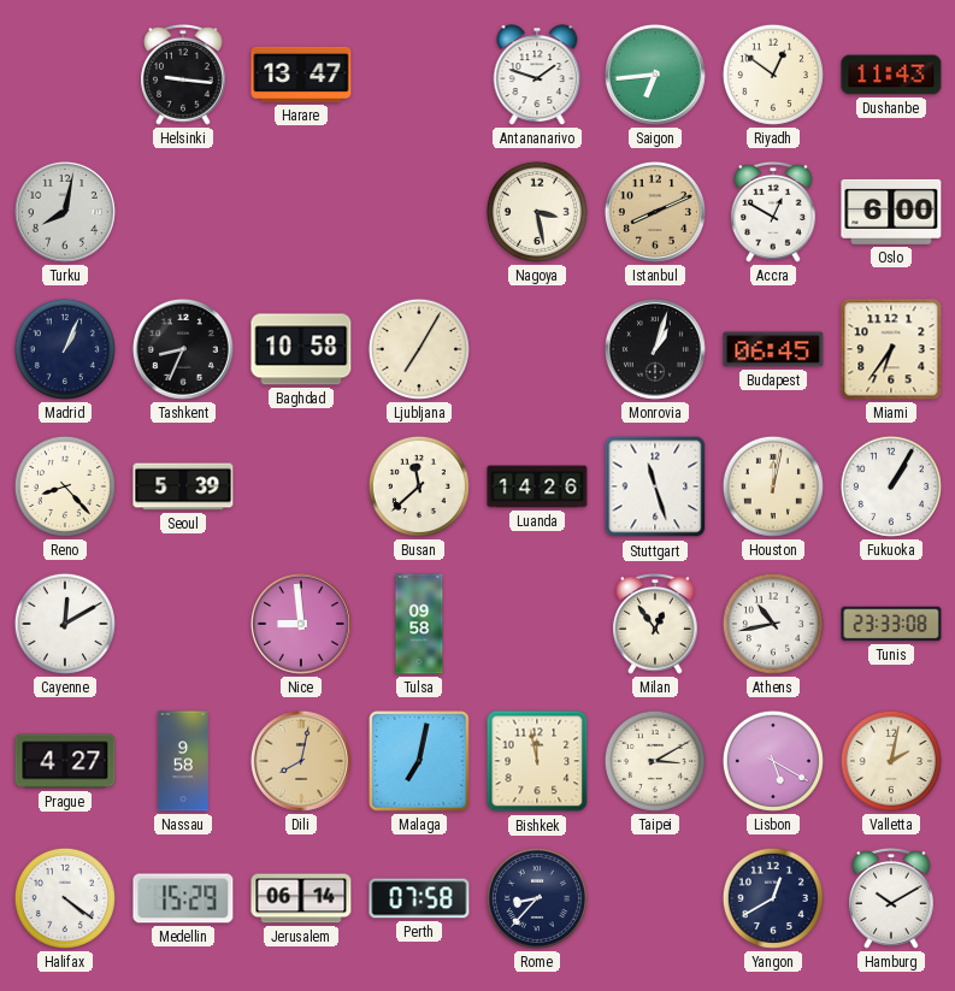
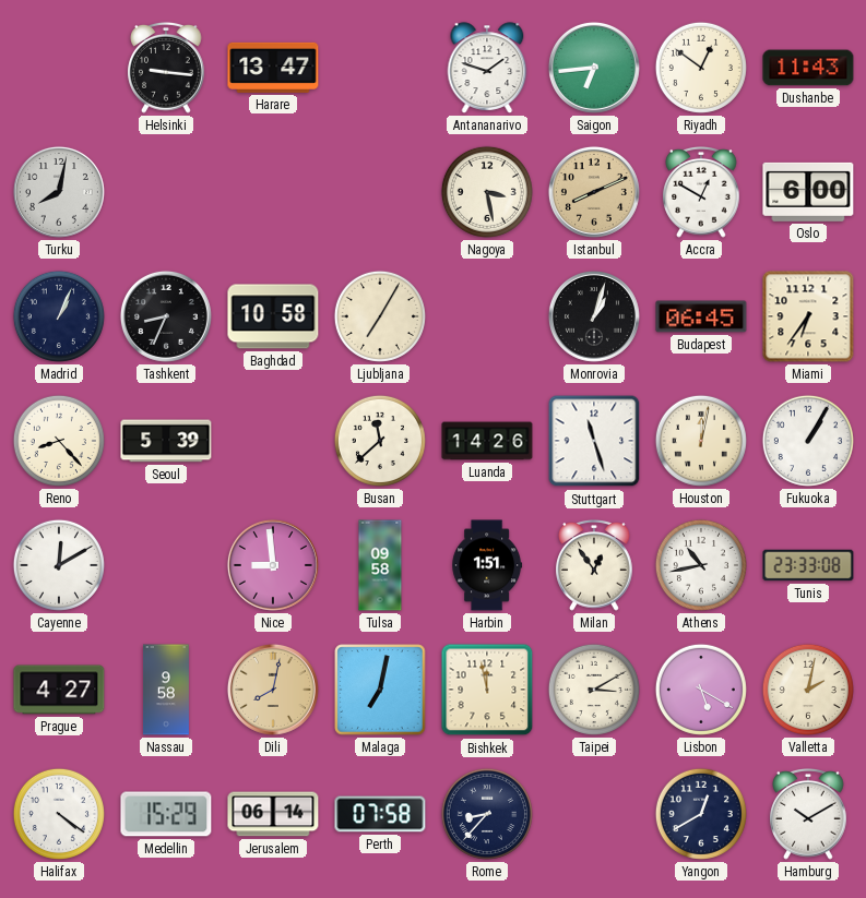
Harbin: none -> 1:51 (487, 565)
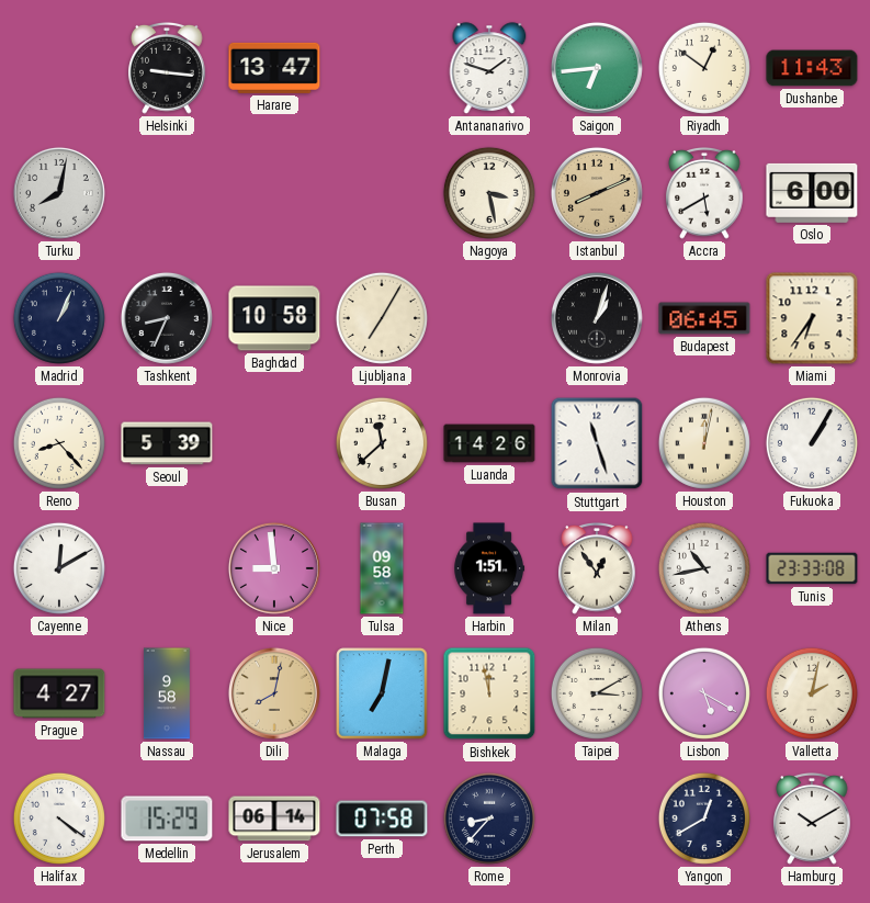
Accra: 12:50 -> 5:40 (704, 194)
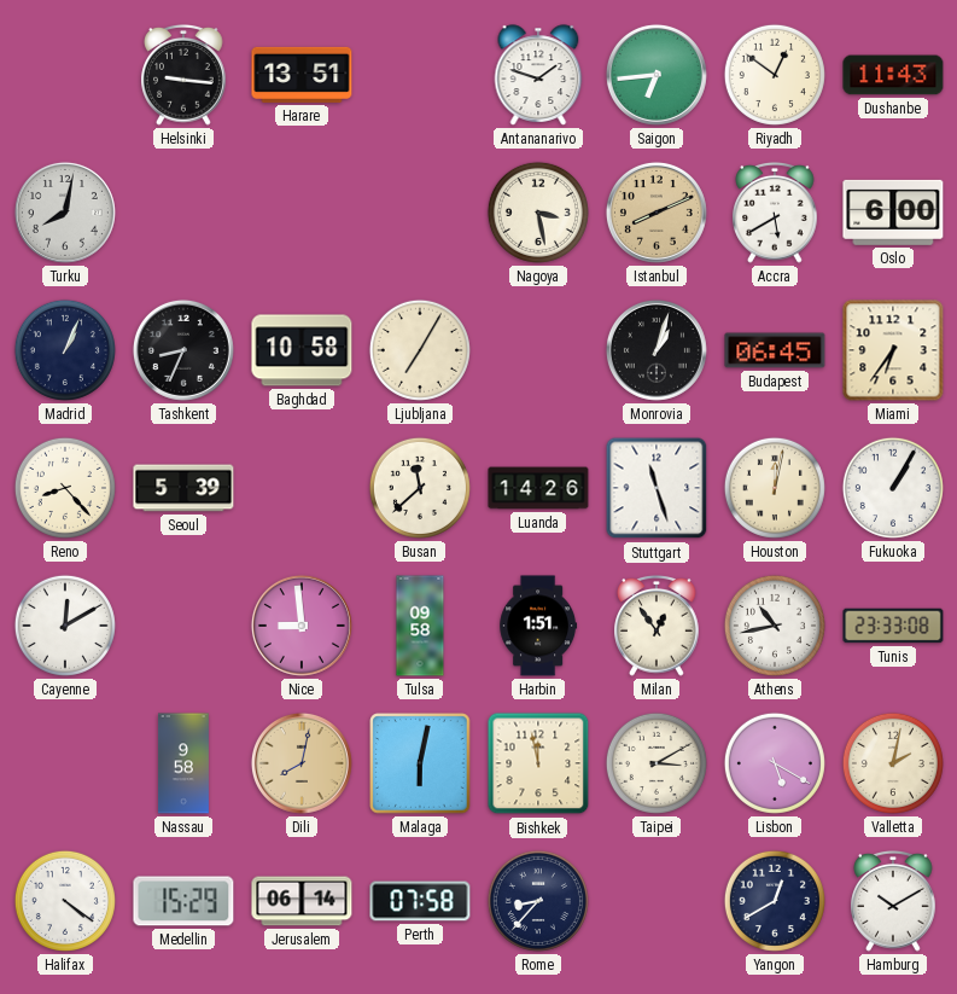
Harare: 13:47 -> 13:51 (302, 75)
Prague: 4:27 -> none (59, 693)
Malaga: 7:02 -> 6:02 (420, 763)
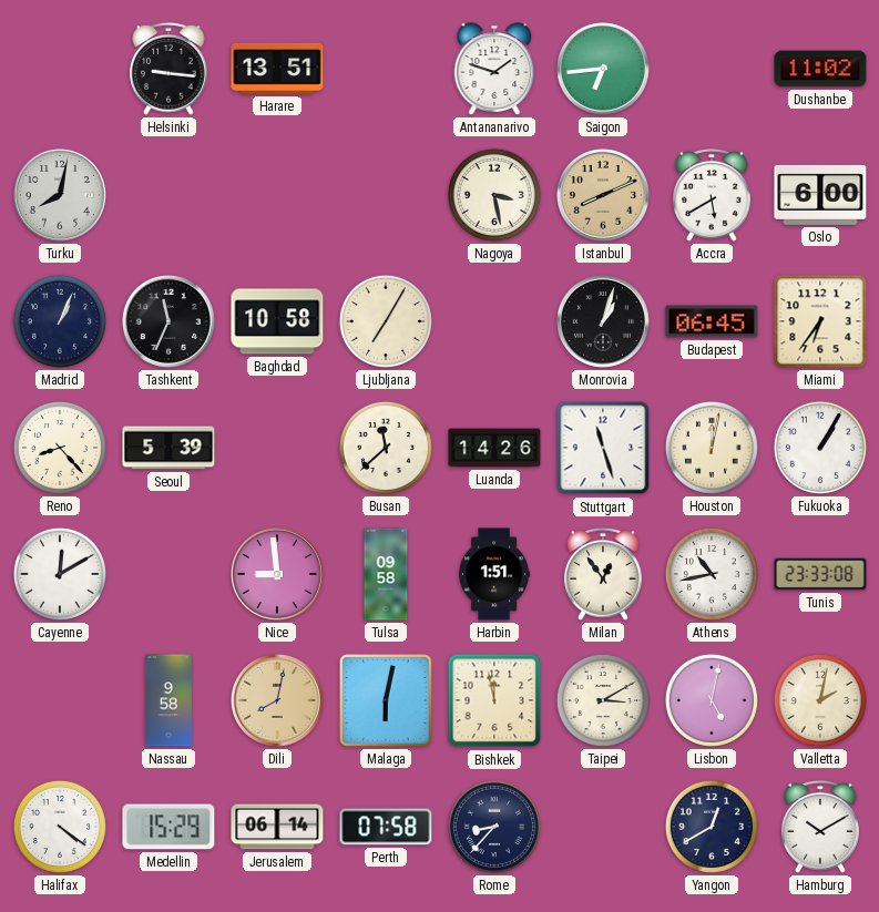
Riyadh: 12:51 -> none (775, 75)
Dushanbe: 11:43 -> 11:02 (820, 69)
Tashkent: 8:34 -> 11:34 (168, 321)
Lisbon: 5:20 -> 5:02 (712, 700)
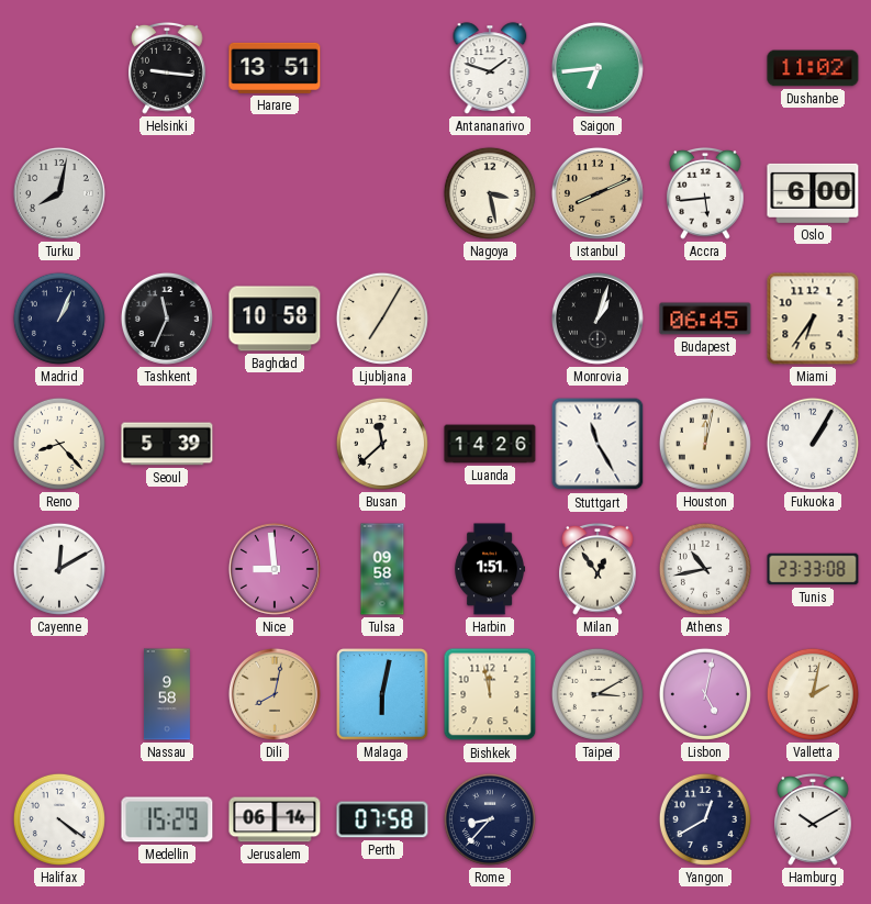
Accra: 5:40 -> 5:44 (705, 194)
Stuttgart: 11:27 -> 11:25 (598, 444)
